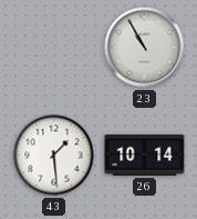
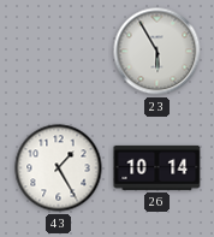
23: 10:55 -> 5:55 (157, 52)
43: 1:29 -> 1:25 (59, 168)
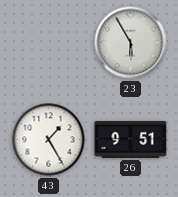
26: 10:14 -> 9:51 (131, 139)
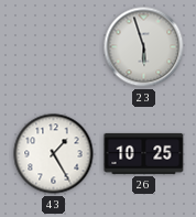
23: 5:55 -> 5:57 (144, 47)
26: 9:51 -> 10:25 (144, 153)
